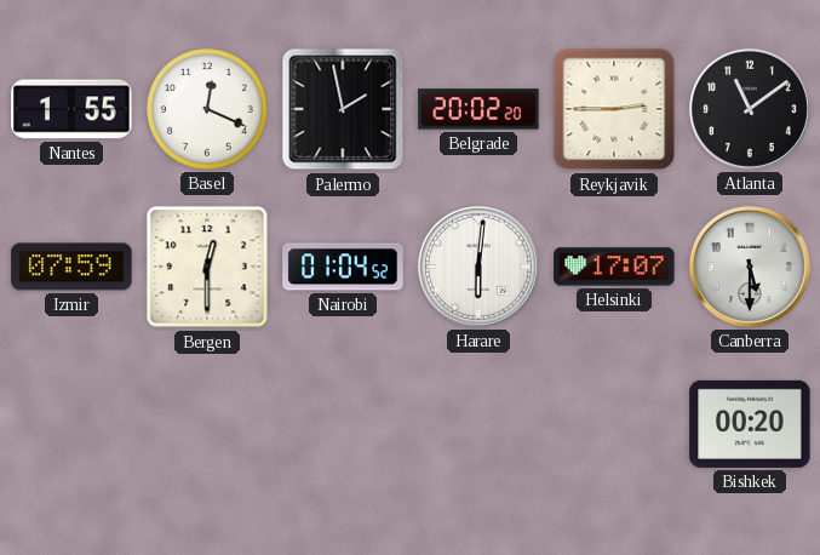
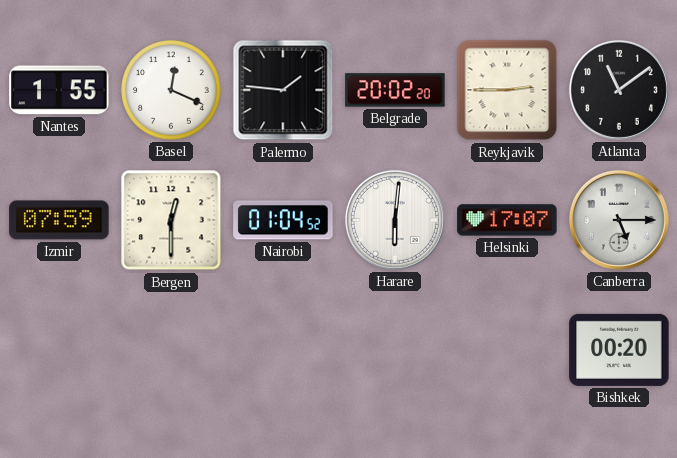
Palermo: 1:58 -> 1:46 (283, 90)
Canberra: 5:30 -> 5:15 (619, 220)
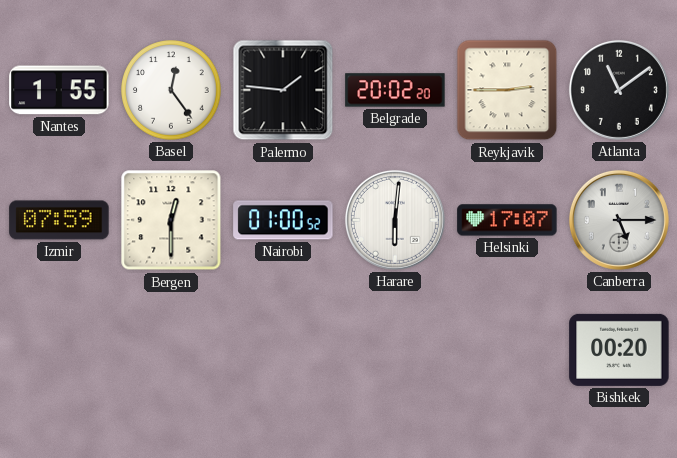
Basel: 12:19 -> 12:24 (171, 90)
Nairobi: 01:04 -> 01:00 (283, 220)
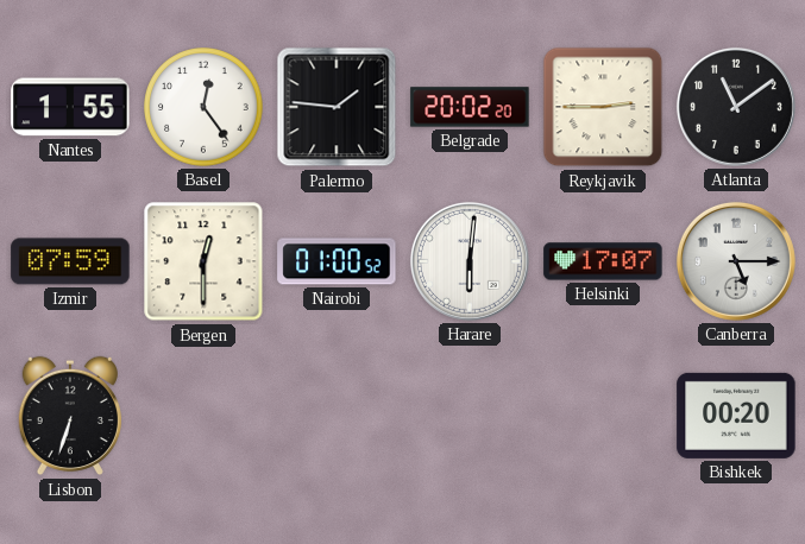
Lisbon: none -> 6:33 (70, 416)
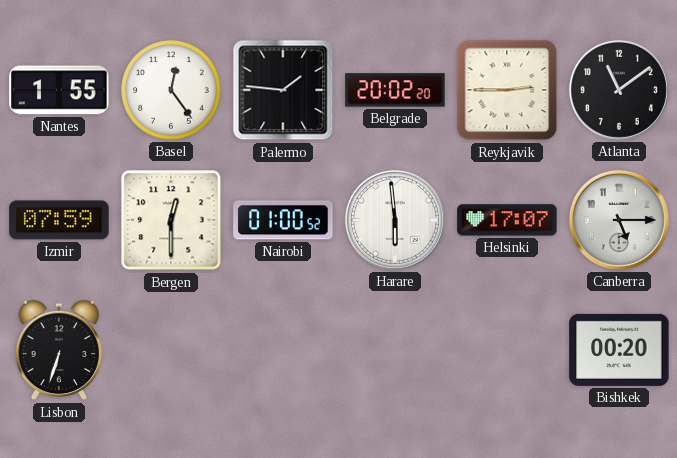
Harare: 6:01 -> 5:59 (395, 220)
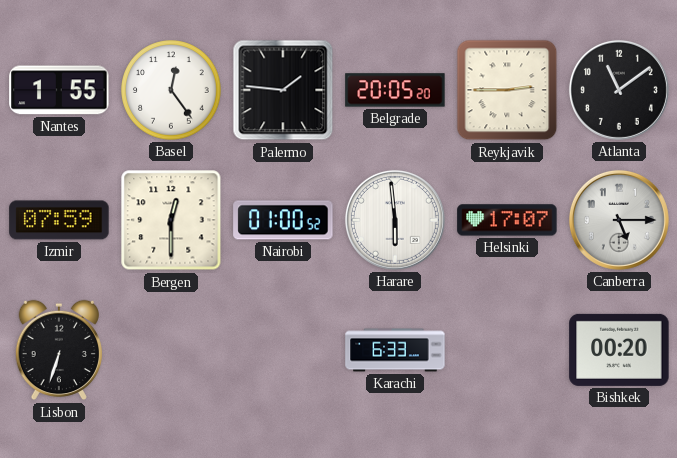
Belgrade: 20:02 -> 20:05 (395, 90)
Karachi: none -> 6:33 (395, 350)
